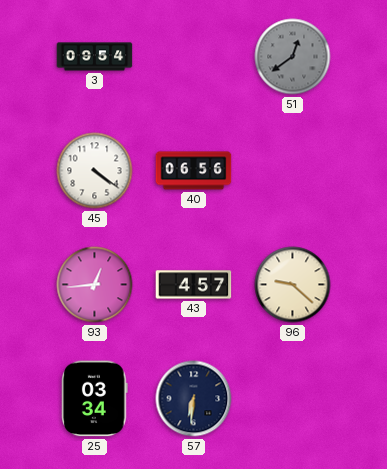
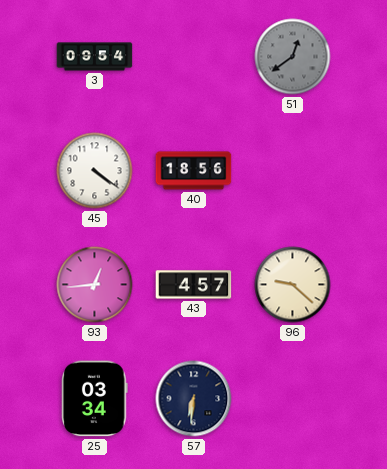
40: 06:56 -> 18:56 (194, 171)
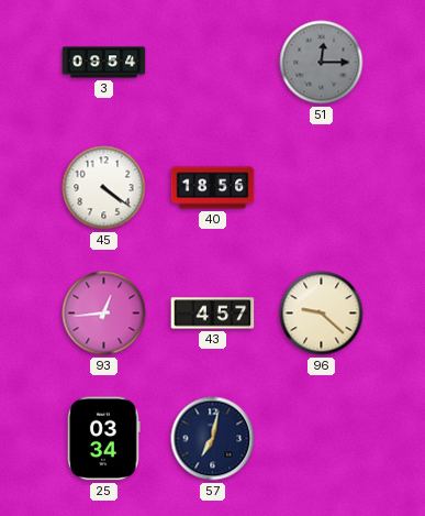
51: 12:39 -> 12:15 (322, 63)
57: 6:31 -> 7:02 (213, 439)
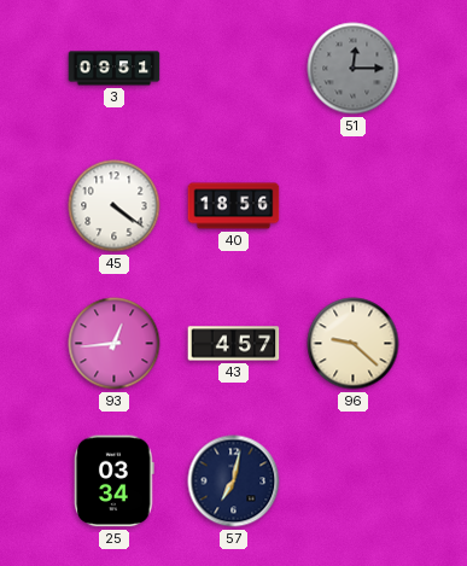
3: 09:54 -> 09:51 (115, 69)
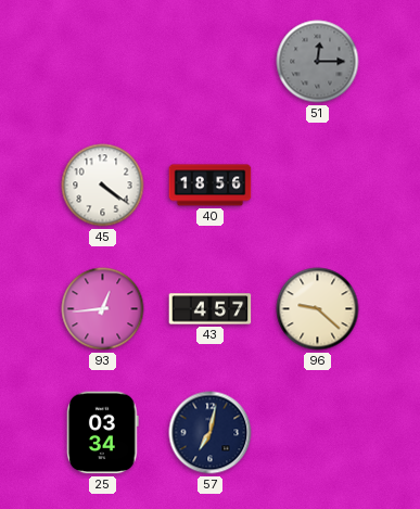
3: 09:51 -> none (115, 69)
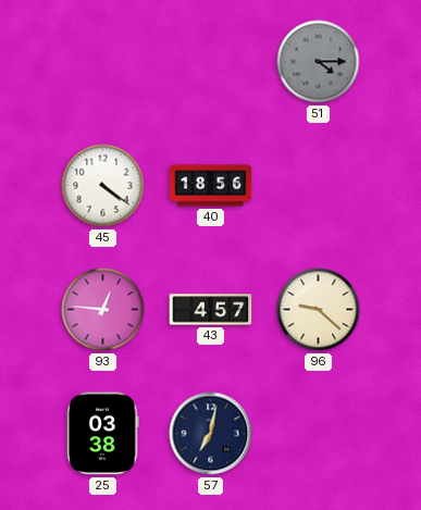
51: 12:15 -> 4:15 (319, 62)
93: 12:44 -> 12:46 (103, 310)
25: 03:34 -> 03:38 (103, 434)
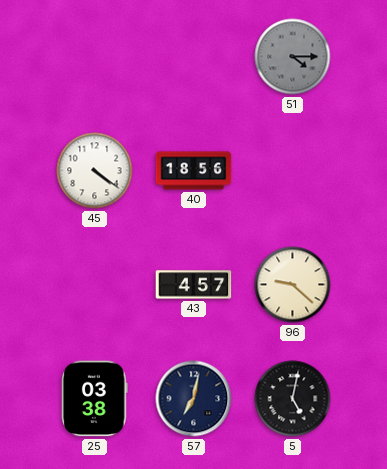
93: 12:46 -> none (103, 310)
5: none -> 5:02 (293, 399)
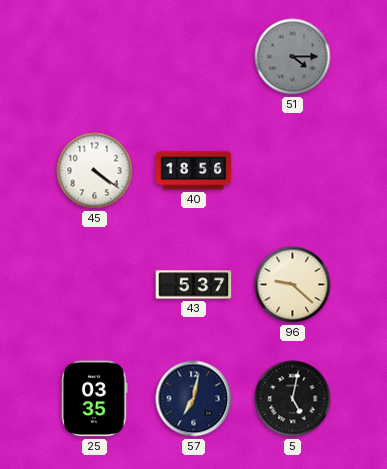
43: 4:57 -> 5:37 (194, 285)
25: 03:38 -> 03:35 (95, 399)
